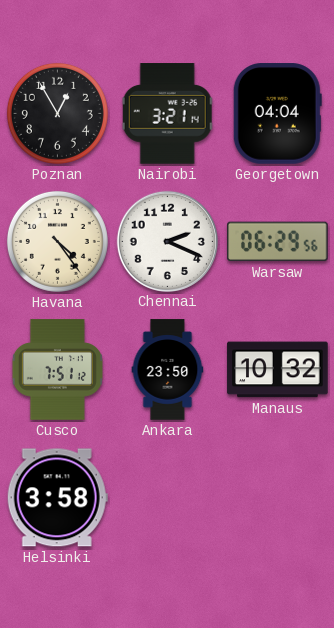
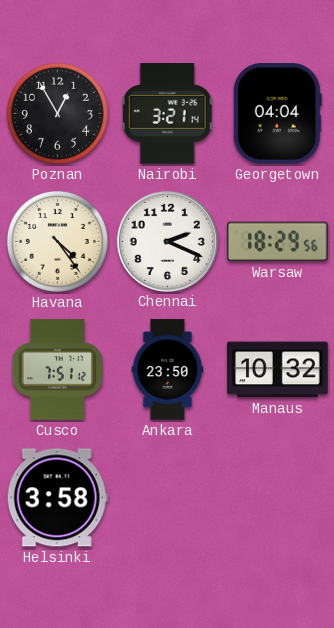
Warsaw: 06:29 -> 18:29 (278, 242)
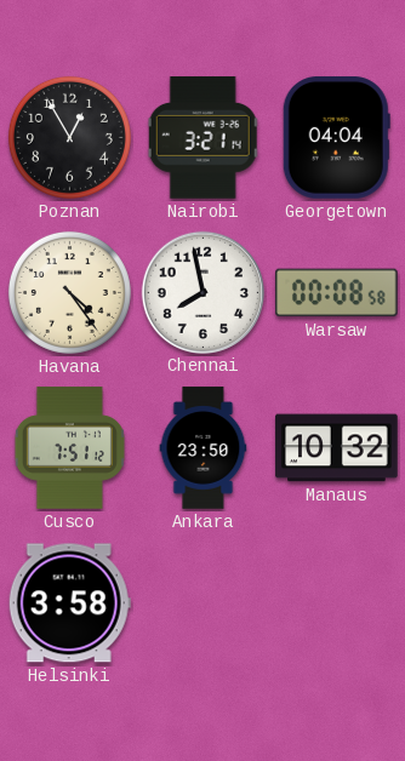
Chennai: 2:19 -> 7:58 (202, 292)
Warsaw: 18:29 -> 00:08 (337, 293)
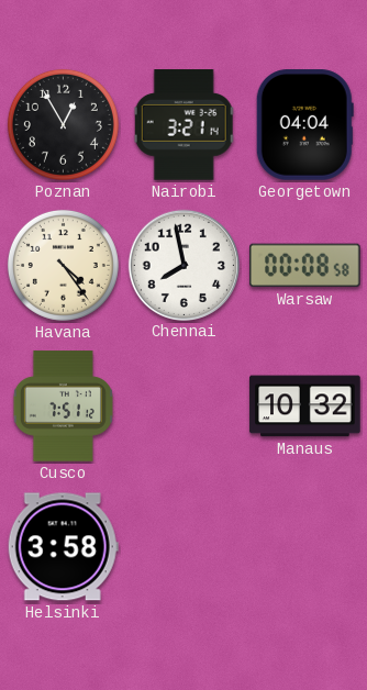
Ankara: 23:50 -> none (204, 448)
